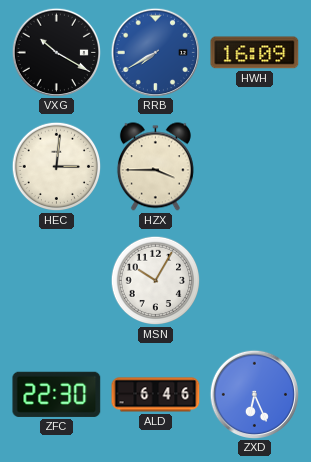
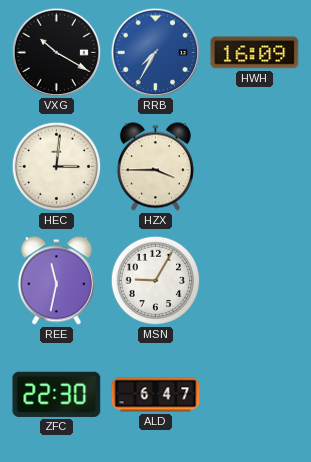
RRB: 7:40 -> 7:35 (155, 52)
REE: none -> 11:32 (56, 281)
MSN: 10:05 -> 9:05 (156, 281)
ALD: 6:46 -> 6:47 (156, 395)
ZXD: 6:26 -> none (254, 394)
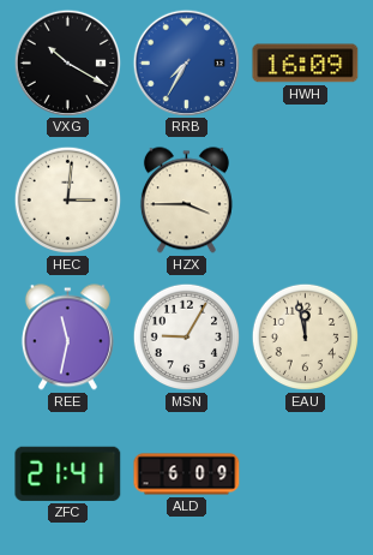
EAU: none -> 11:58 (306, 338)
ZFC: 22:30 -> 21:41 (68, 473)
ALD: 6:47 -> 6:09 (187, 475)
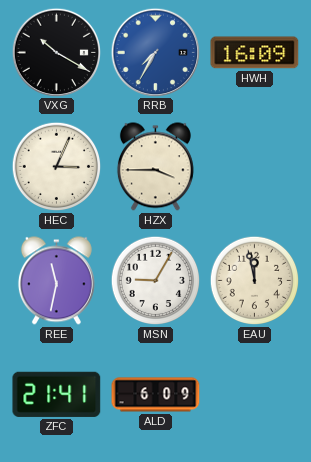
HEC: 3:01 -> 3:04 (57, 167)
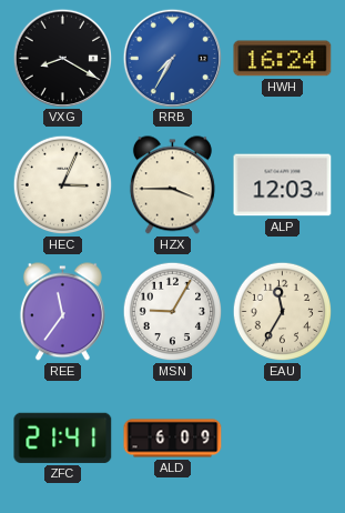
VXG: 10:20 -> 8:20 (62, 58)
HWH: 16:09 -> 16:24 (283, 59)
ALP: none -> 12:03 (283, 185)
REE: 11:32 -> 11:36 (62, 312)
EAU: 11:58 -> 11:35 (283, 312)
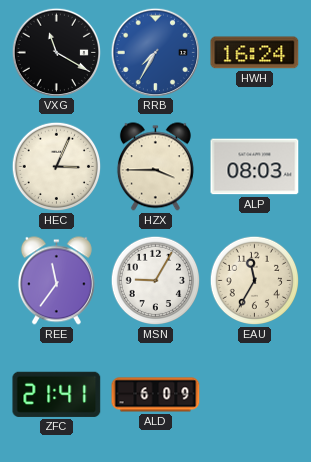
VXG: 8:20 -> 11:20 (56, 52)
ALP: 12:03 -> 08:03 (255, 167)
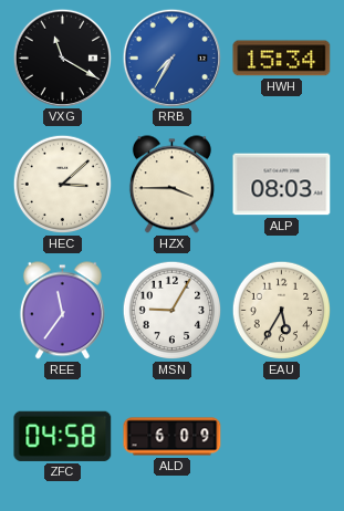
HWH: 16:24 -> 15:34 (282, 59)
HEC: 3:04 -> 3:08 (63, 185)
EAU: 11:35 -> 5:35 (282, 311)
ZFC: 21:41 -> 04:58 (63, 436)
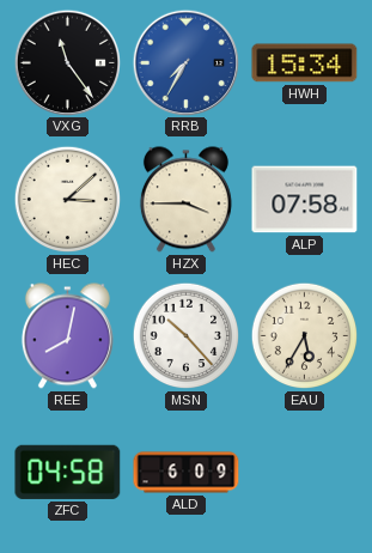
VXG: 11:20 -> 11:24 (67, 62)
ALP: 08:03 -> 07:58 (305, 200)
REE: 11:36 -> 8:02 (67, 336)
MSN: 9:05 -> 10:23 (187, 336)
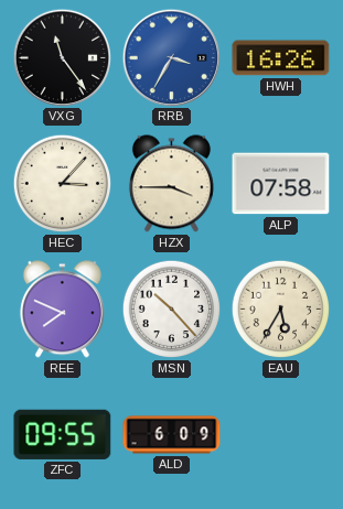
RRB: 7:35 -> 3:35 (171, 57)
HWH: 15:34 -> 16:26 (281, 58)
HEC: 3:08 -> 3:07 (63, 184)
REE: 8:02 -> 7:49 (62, 310)
ZFC: 04:58 -> 09:55 (63, 434)
